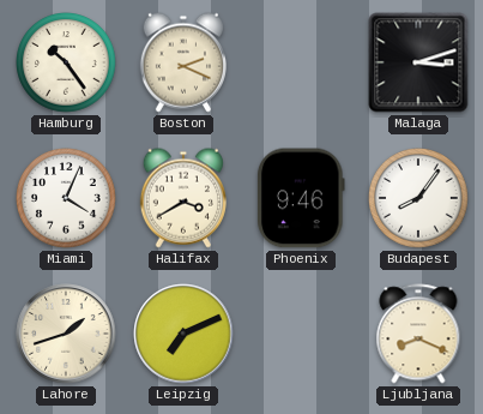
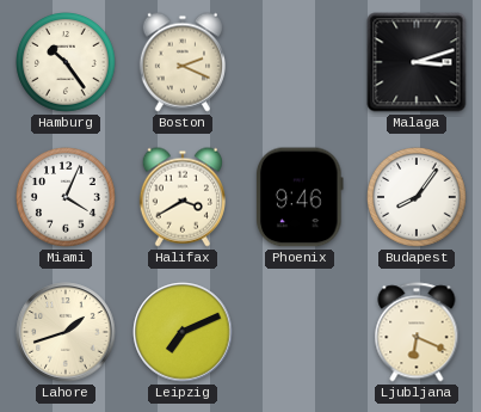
Ljubljana: 8:19 -> 6:19 (417, 332)
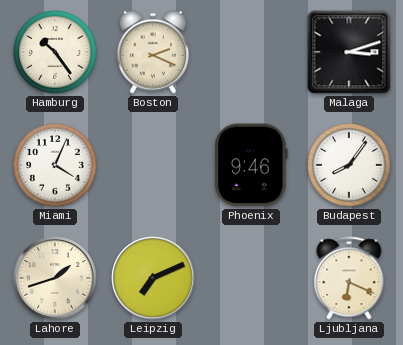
Halifax: 3:40 -> none (183, 197)
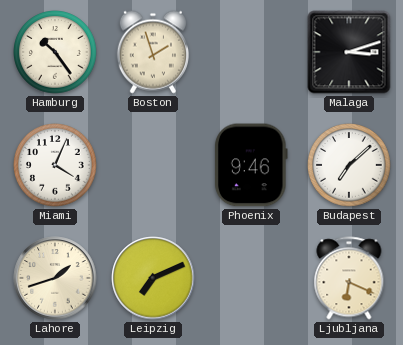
Boston: 2:19 -> 1:57 (153, 52)
Budapest: 8:06 -> 7:08 (349, 165)
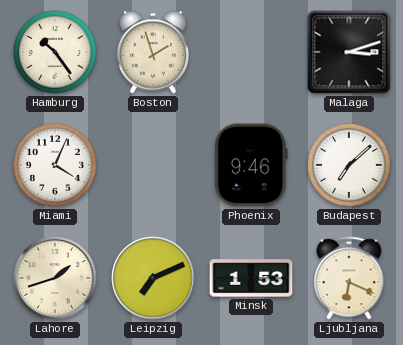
Minsk: none -> 1:53 (251, 278)
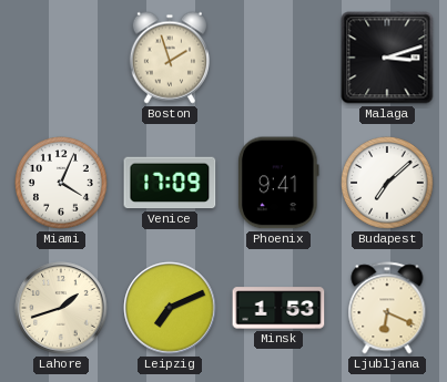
Hamburg: 10:24 -> none (55, 52)
Venice: none -> 17:09 (170, 183)
Phoenix: 9:46 -> 9:41 (280, 183)
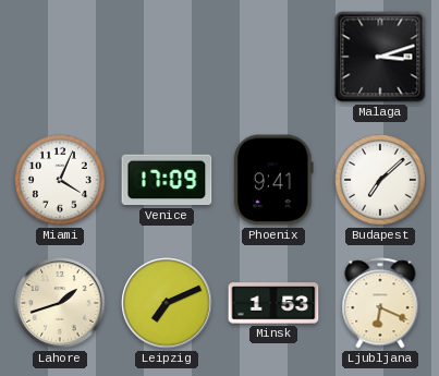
Boston: 1:57 -> none (170, 58)
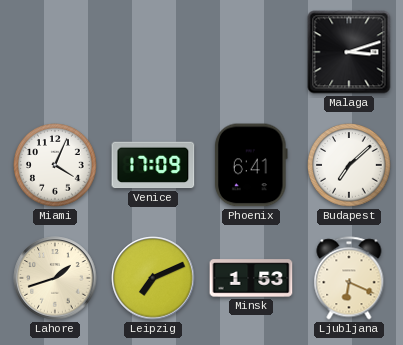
Phoenix: 9:41 -> 6:41 (252, 165)
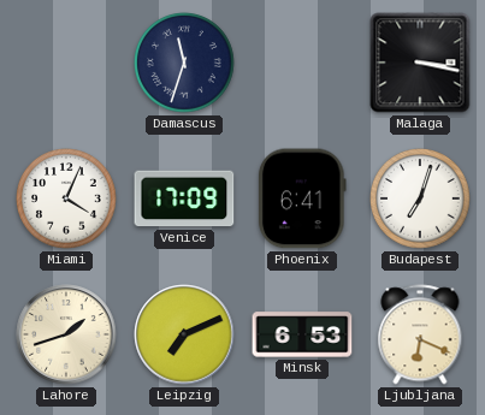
Damascus: none -> 11:33 (184, 63)
Malaga: 3:12 -> 3:17 (420, 63)
Budapest: 7:08 -> 7:03 (420, 198)
Minsk: 1:53 -> 6:53 (302, 334)
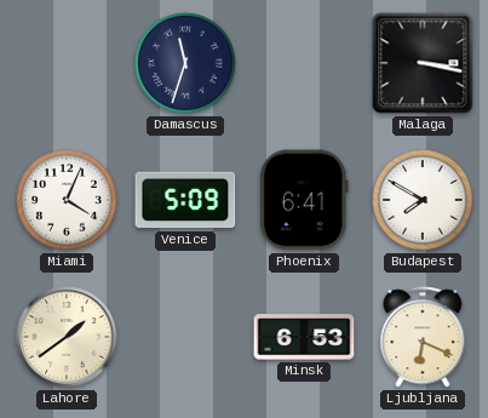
Venice: 17:09 -> 5:09 (185, 200)
Budapest: 7:03 -> 7:50 (423, 200)
Lahore: 1:42 -> 1:39 (67, 337)
Leipzig: 7:11 -> none (184, 334)
